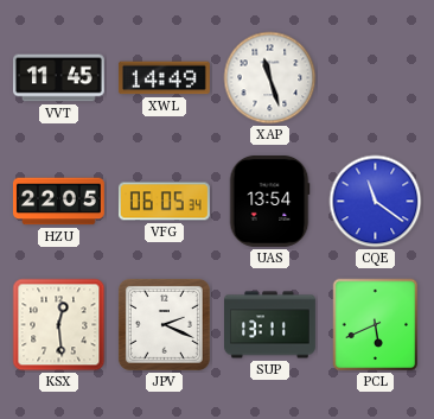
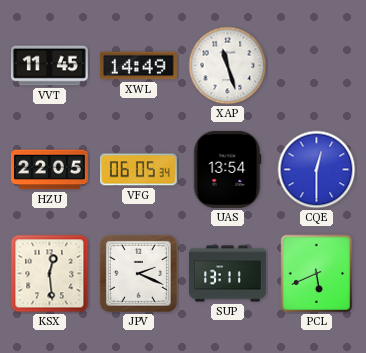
CQE: 11:21 -> 12:30 (317, 170)
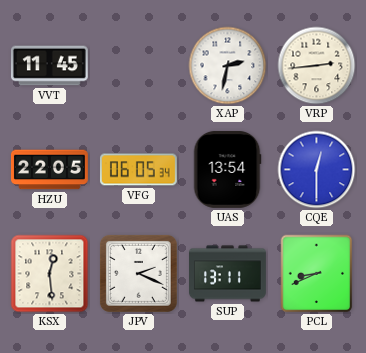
XWL: 14:49 -> none (138, 66)
XAP: 11:27 -> 2:32 (228, 66)
VRP: none -> 2:44 (317, 66)
PCL: 5:41 -> 8:41 (317, 274)
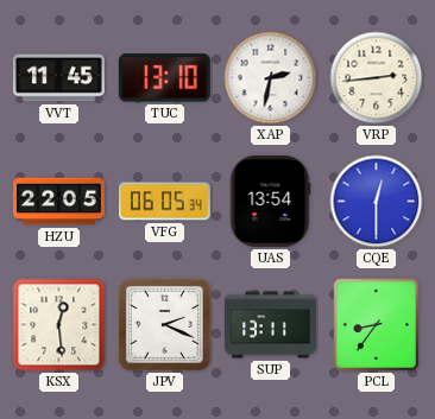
TUC: none -> 13:10 (164, 78)
PCL: 8:41 -> 8:36 (377, 325)
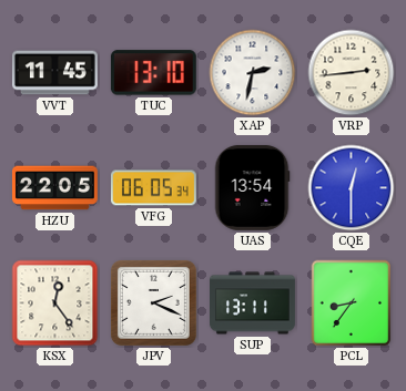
KSX: 12:29 -> 12:24 (55, 303)
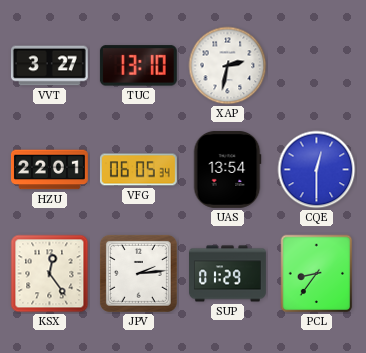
VVT: 11:45 -> 3:27 (49, 66)
VRP: 2:44 -> none (352, 73)
HZU: 22:05 -> 22:01 (49, 170)
JPV: 2:19 -> 2:14 (138, 273)
SUP: 13:11 -> 01:29 (228, 274)
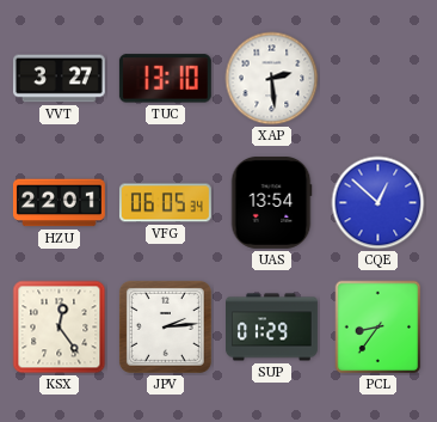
XAP: 2:32 -> 2:29 (272, 79)
CQE: 12:30 -> 12:52 (378, 203)
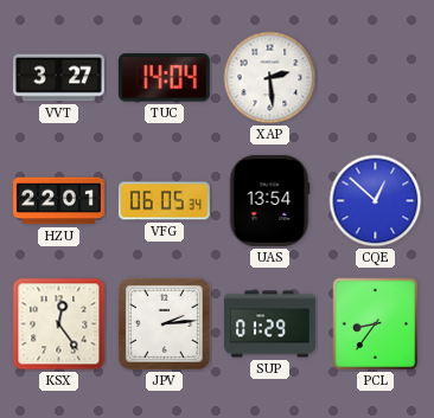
TUC: 13:10 -> 14:04 (164, 78)
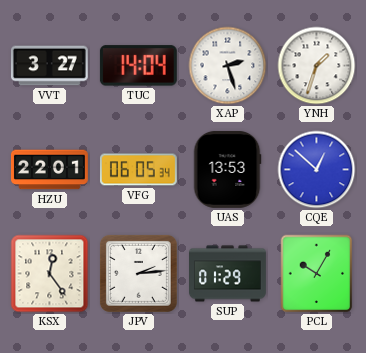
XAP: 2:29 -> 2:27 (228, 66)
YNH: none -> 1:33 (317, 66)
UAS: 13:54 -> 13:53 (227, 169)
PCL: 8:36 -> 10:05 (317, 274)
